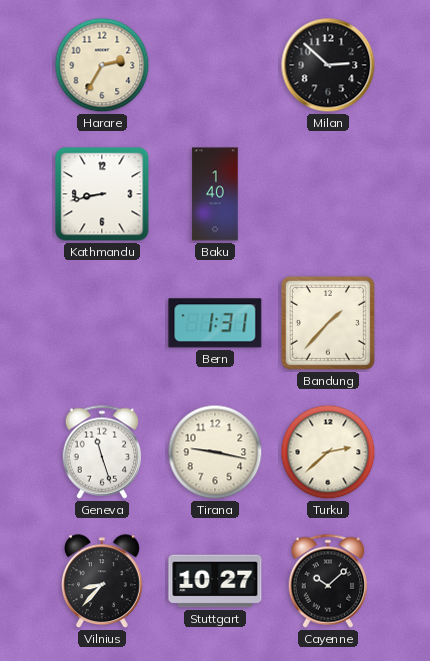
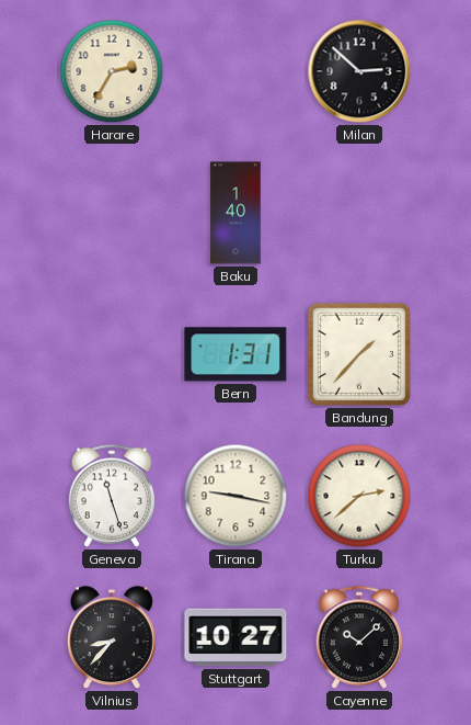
Kathmandu: 8:43 -> none (102, 194)
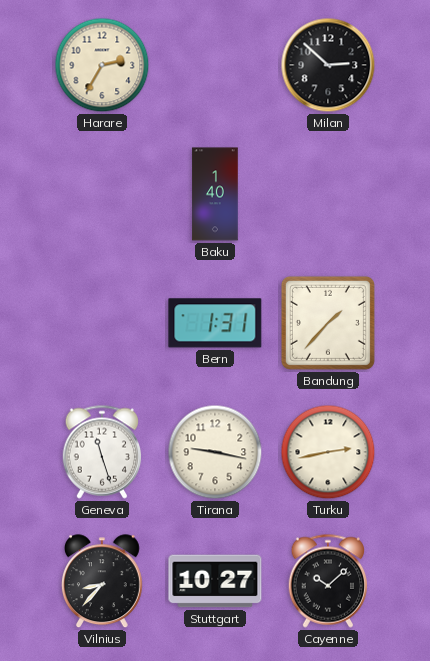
Turku: 2:38 -> 2:43 (328, 452)
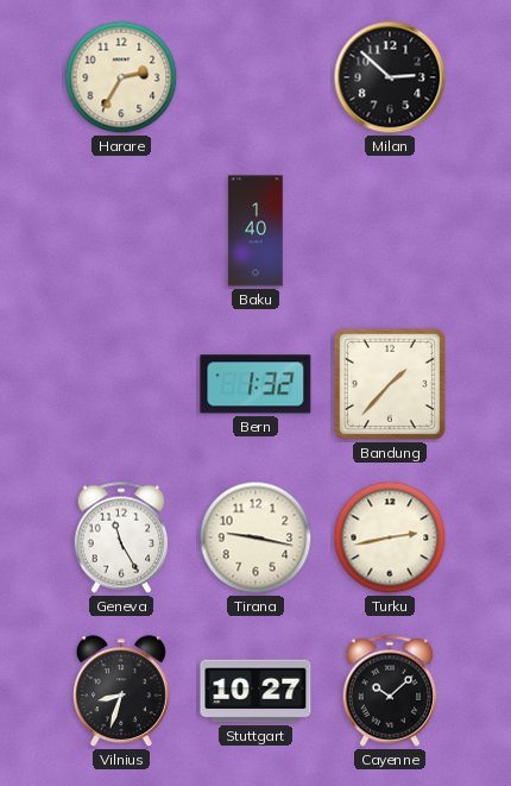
Bern: 1:31 -> 1:32 (255, 384)
Geneva: 11:27 -> 11:25 (121, 537)
Vilnius: 8:37 -> 8:33 (121, 692)
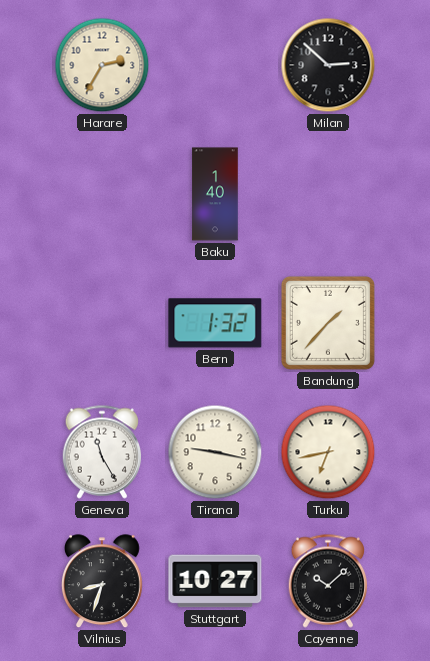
Turku: 2:43 -> 6:43 (328, 452)
